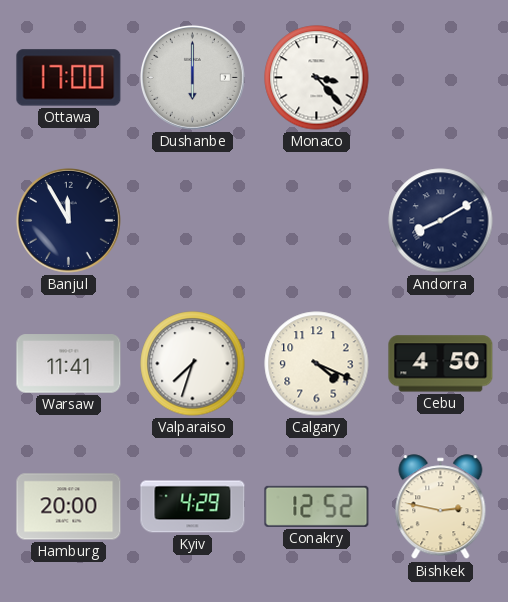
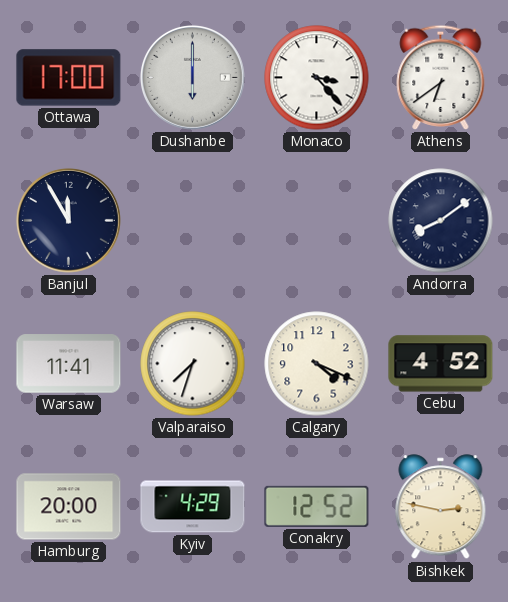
Athens: none -> 6:39 (441, 77)
Andorra: 8:10 -> 8:09 (441, 221)
Cebu: 4:50 -> 4:52 (441, 364)
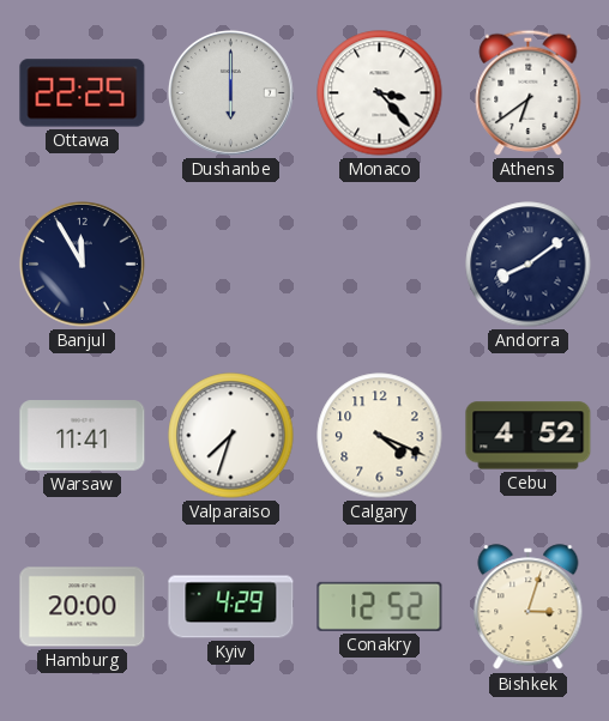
Ottawa: 17:00 -> 22:25 (83, 93)
Bishkek: 2:47 -> 3:03 (529, 607)
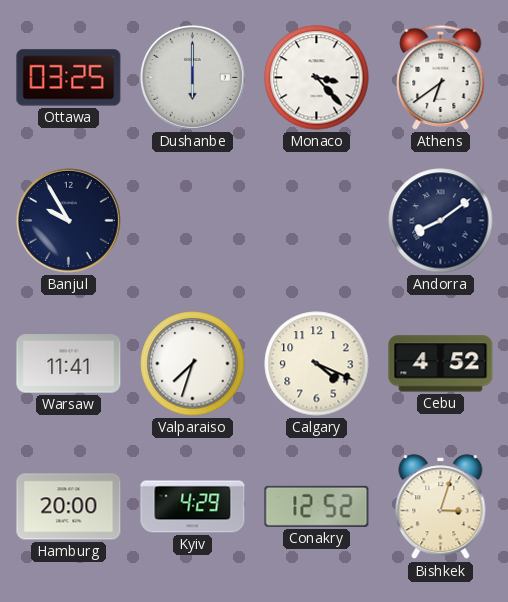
Ottawa: 22:25 -> 03:25 (69, 78)
Banjul: 11:55 -> 9:55 (68, 220)
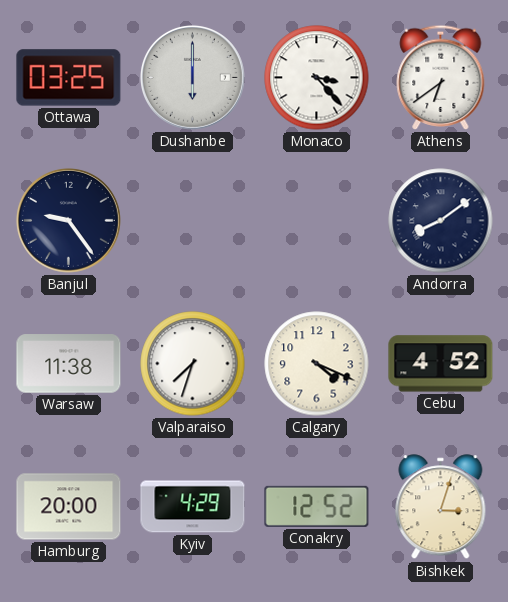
Banjul: 9:55 -> 9:24 (68, 220)
Warsaw: 11:41 -> 11:38 (69, 364)
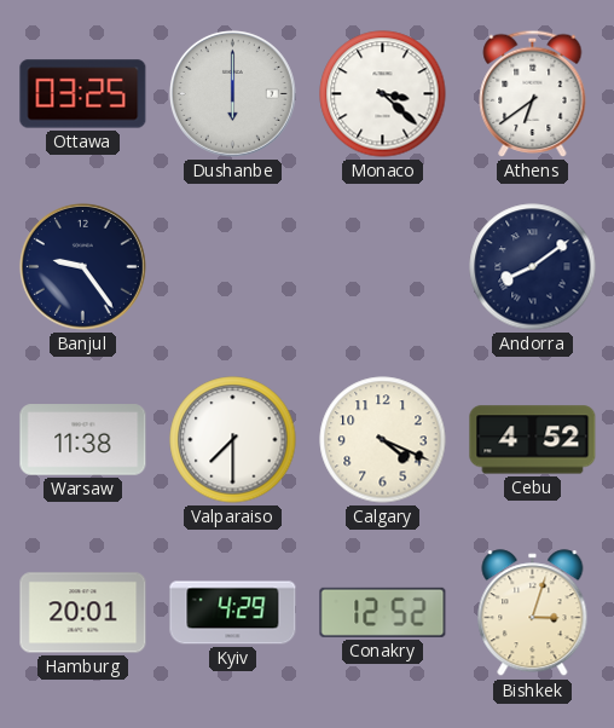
Monaco: 3:23 -> 3:22 (383, 94)
Valparaiso: 7:33 -> 7:30 (233, 440)
Hamburg: 20:00 -> 20:01 (83, 613)
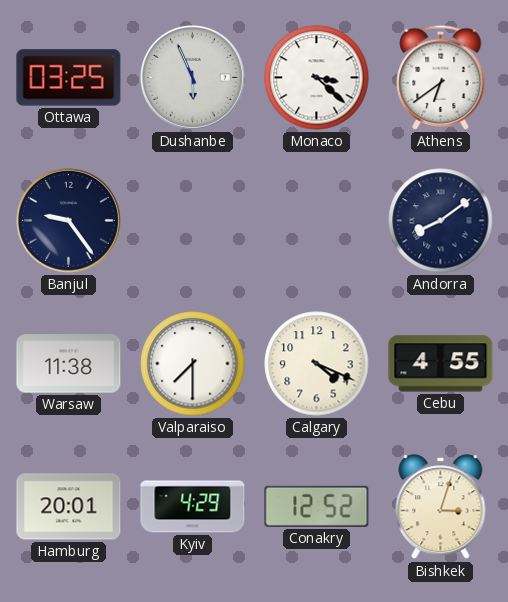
Dushanbe: 6:00 -> 5:56 (192, 77)
Cebu: 4:52 -> 4:55 (441, 364)
